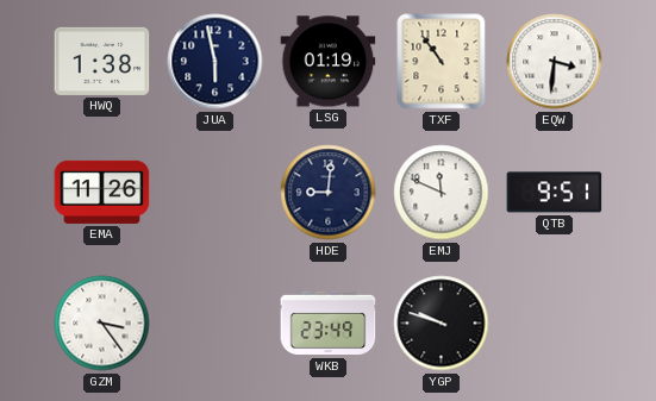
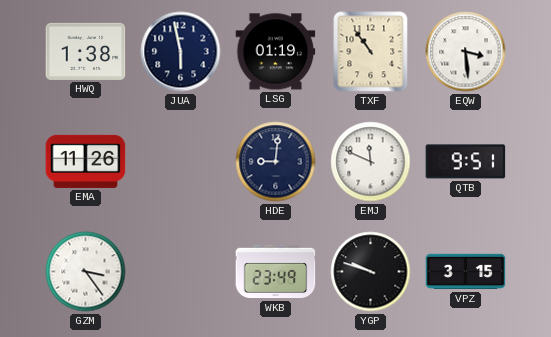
EQW: 3:31 -> 3:29 (466, 52)
VPZ: none -> 3:15 (466, 272)
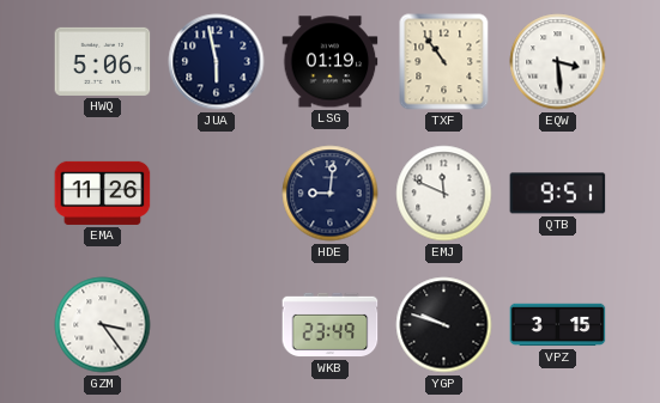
HWQ: 1:38 -> 5:06 (103, 61)
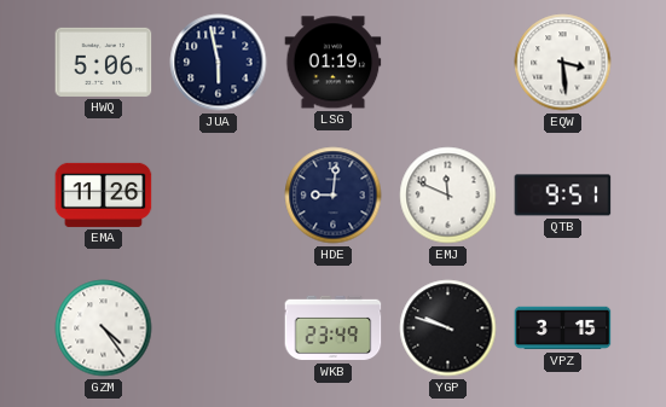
TXF: 10:54 -> none (444, 62)
GZM: 3:24 -> 4:24 (104, 328)
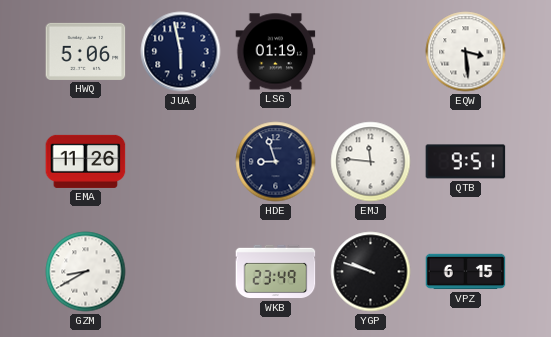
HDE: 9:01 -> 8:57 (276, 162)
EMJ: 11:49 -> 11:46 (371, 162)
GZM: 4:24 -> 8:40 (86, 272)
VPZ: 3:15 -> 6:15 (466, 272)
